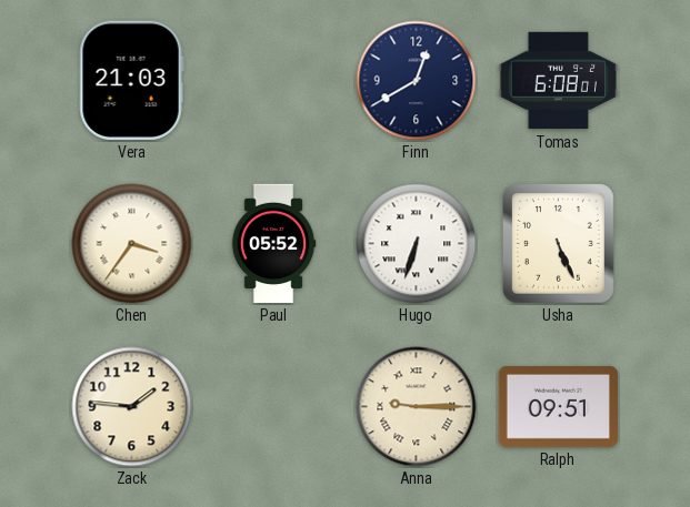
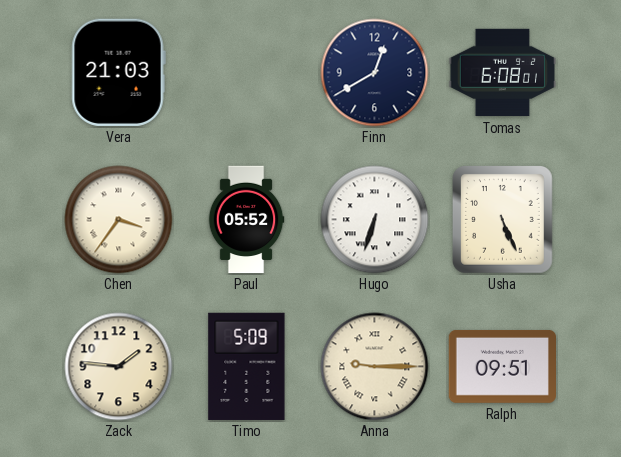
Timo: none -> 5:09 (247, 366)
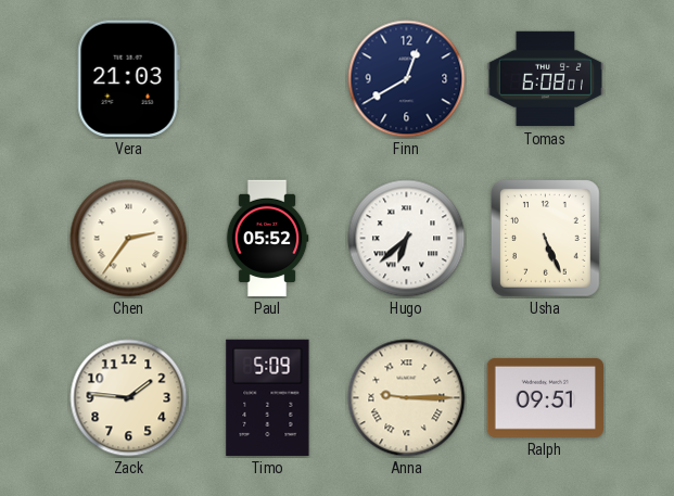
Chen: 3:36 -> 2:36 (129, 239)
Hugo: 6:33 -> 6:38 (407, 239)
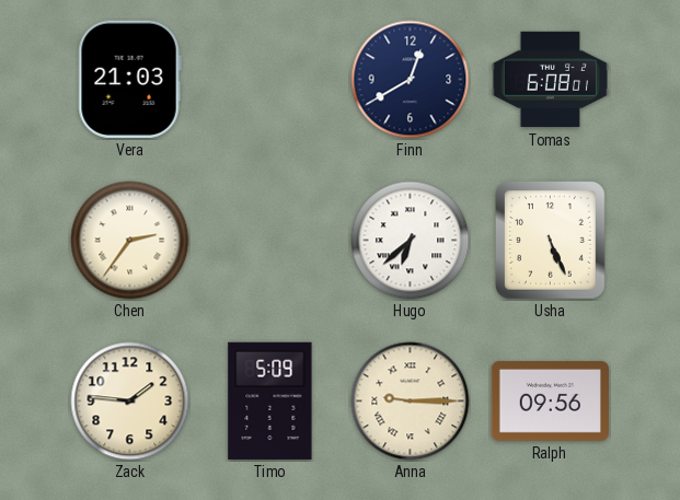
Paul: 05:52 -> none (267, 239)
Ralph: 09:51 -> 09:56 (550, 400)
